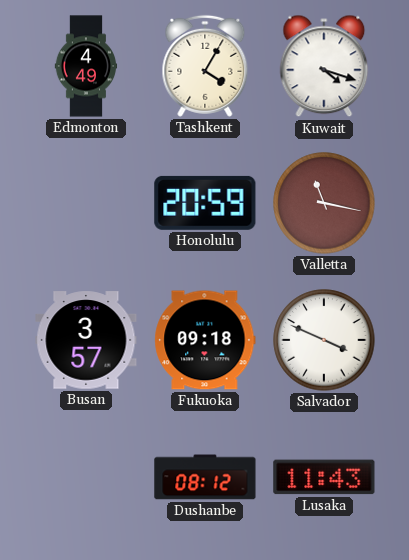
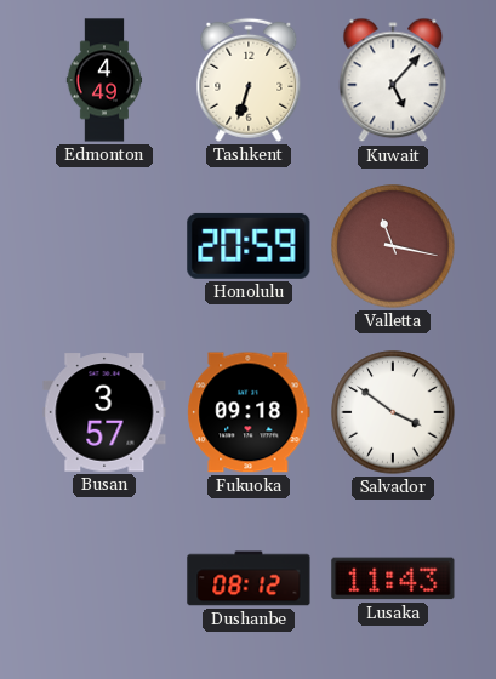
Tashkent: 4:05 -> 6:33 (249, 80)
Kuwait: 4:18 -> 5:07 (393, 80)
Salvador: 3:49 -> 3:51 (393, 412)
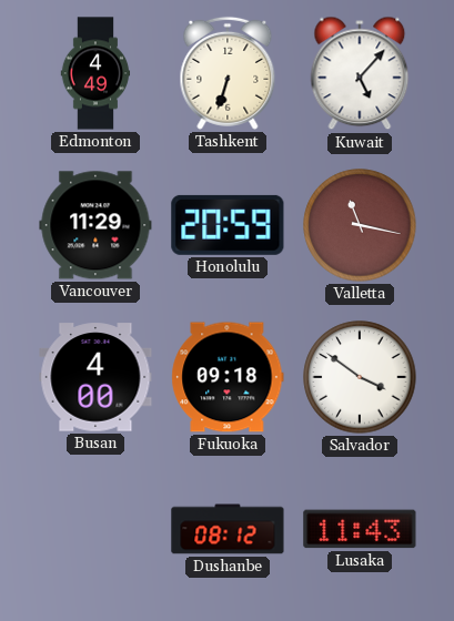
Vancouver: none -> 11:29 (95, 225)
Busan: 3:57 -> 4:00 (95, 377)
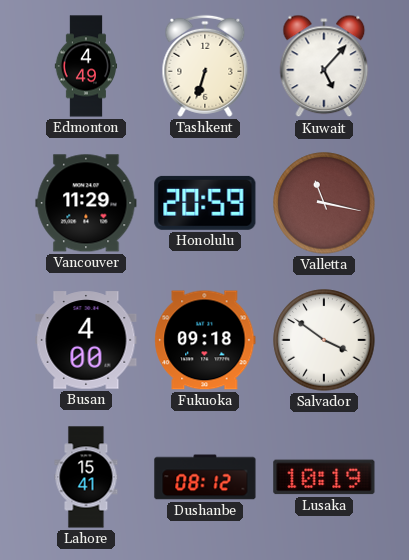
Lahore: none -> 15:41 (86, 477)
Lusaka: 11:43 -> 10:19 (324, 477)
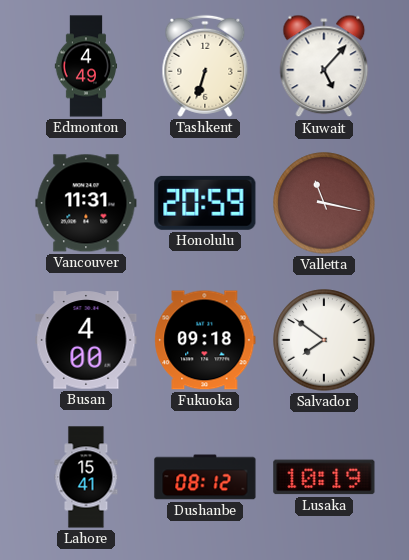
Vancouver: 11:29 -> 11:31 (86, 203)
Salvador: 3:51 -> 7:51 (324, 340)
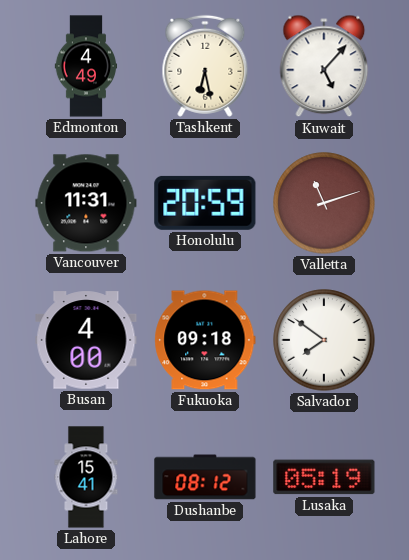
Tashkent: 6:33 -> 6:28 (205, 66)
Valletta: 11:17 -> 11:12 (324, 203)
Lusaka: 10:19 -> 05:19 (324, 477)
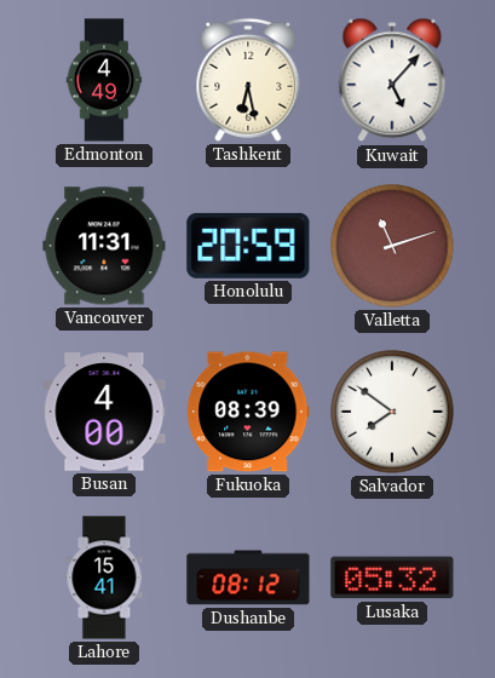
Fukuoka: 09:18 -> 08:39 (248, 412)
Lusaka: 05:19 -> 05:32 (392, 578)
